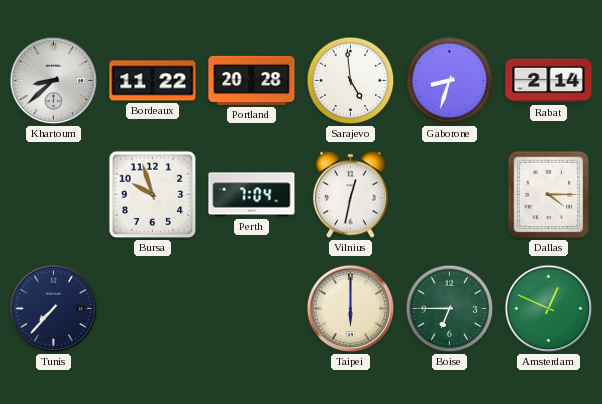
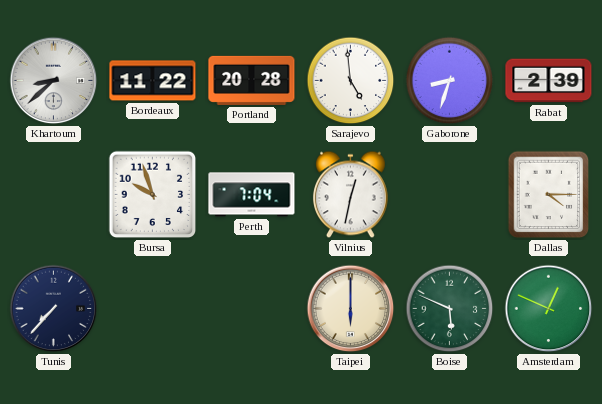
Rabat: 2:14 -> 2:39 (549, 81)
Boise: 6:45 -> 5:49 (450, 309)
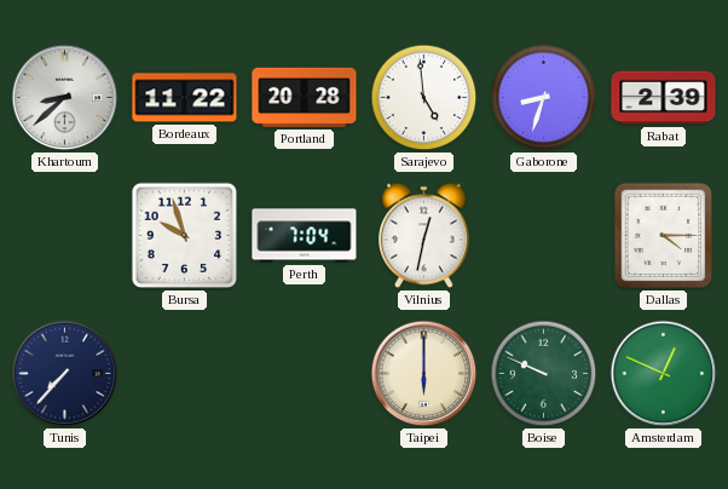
Boise: 5:49 -> 9:49 (544, 374)
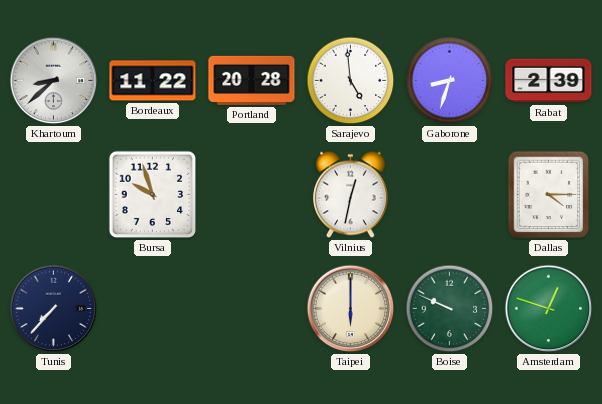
Perth: 7:04 -> none (305, 236)
Amsterdam: 12:49 -> 12:48 (549, 309)
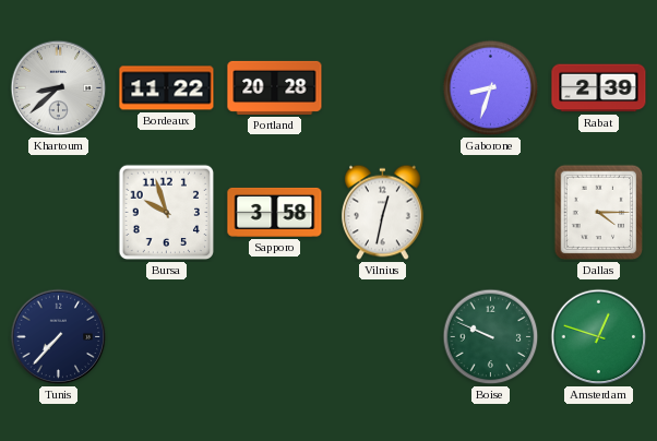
Sarajevo: 4:59 -> none (351, 81)
Sapporo: none -> 3:58 (275, 212)
Taipei: 6:00 -> none (351, 309)
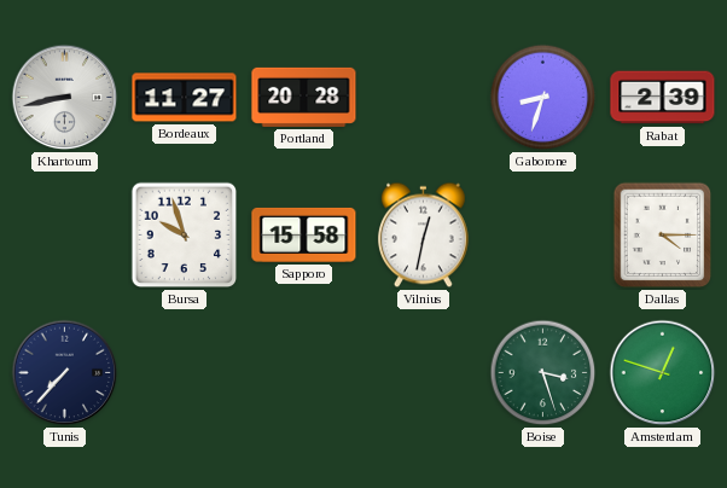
Khartoum: 8:38 -> 8:43 (65, 98)
Bordeaux: 11:22 -> 11:27 (185, 98)
Sapporo: 3:58 -> 15:58 (304, 234)
Boise: 9:49 -> 3:27 (543, 373)
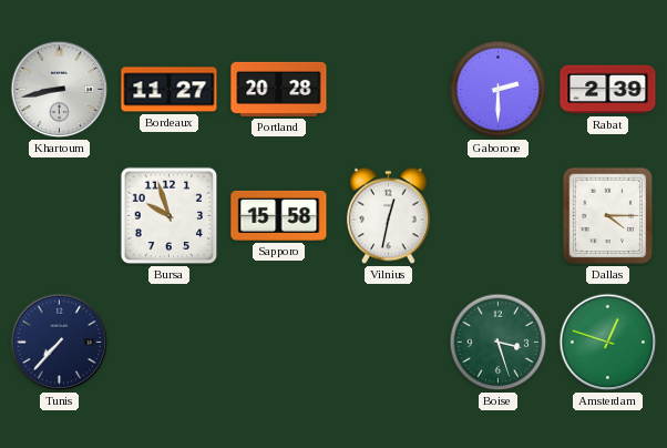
Gaborone: 8:33 -> 2:30 (499, 90)
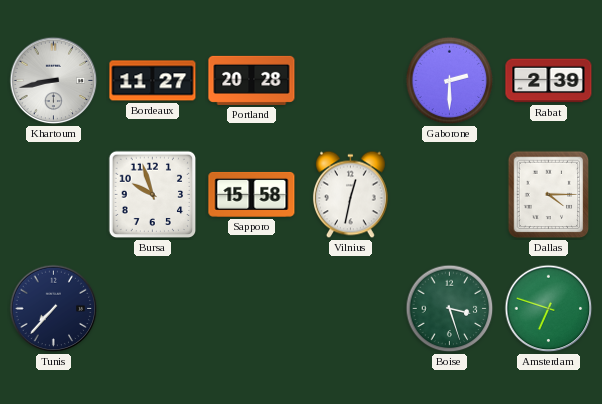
Amsterdam: 12:48 -> 6:48 (549, 309)
